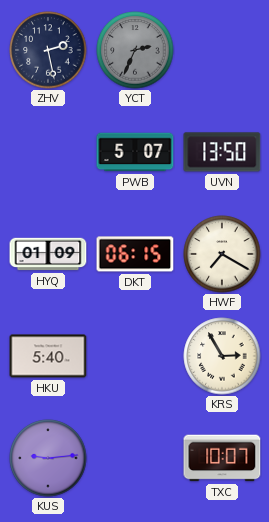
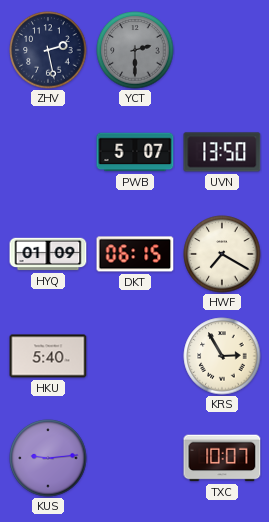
YCT: 2:34 -> 2:30 (135, 50)
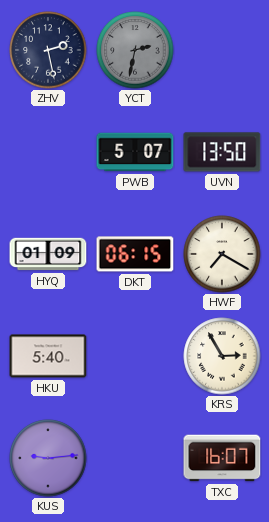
YCT: 2:30 -> 2:32 (135, 50)
TXC: 10:07 -> 16:07 (222, 458)
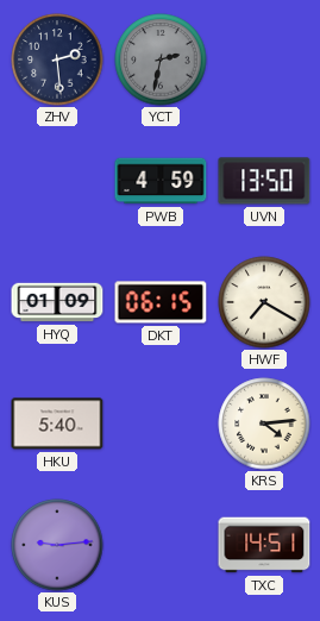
ZHV: 2:28 -> 2:29 (57, 59)
PWB: 5:07 -> 4:59 (161, 181)
KRS: 2:55 -> 4:14 (264, 424)
TXC: 16:07 -> 14:51 (264, 545)
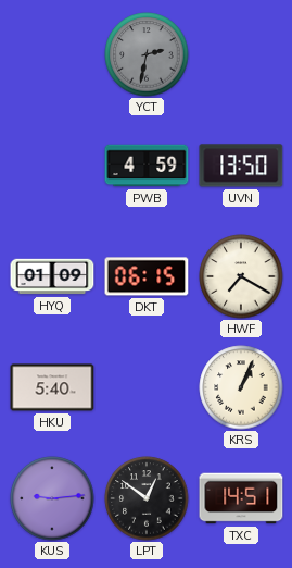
ZHV: 2:29 -> none (57, 59)
KRS: 4:14 -> 1:04 (241, 387)
LPT: none -> 12:51 (147, 498)
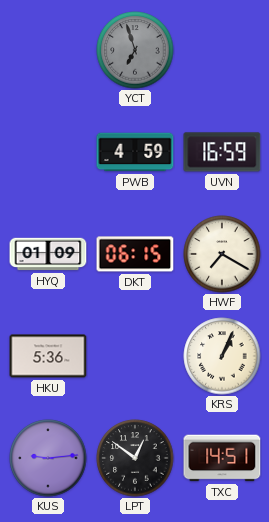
YCT: 2:32 -> 6:57 (135, 50)
UVN: 13:50 -> 16:59 (222, 152)
HKU: 5:40 -> 5:36 (48, 356)
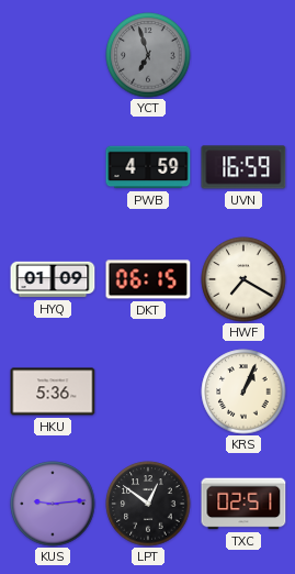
TXC: 14:51 -> 02:51 (243, 504)
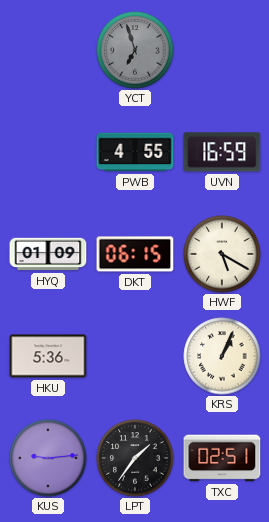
PWB: 4:59 -> 4:55 (135, 152)
HWF: 7:20 -> 5:20 (222, 254)
LPT: 12:51 -> 1:36 (135, 458)
